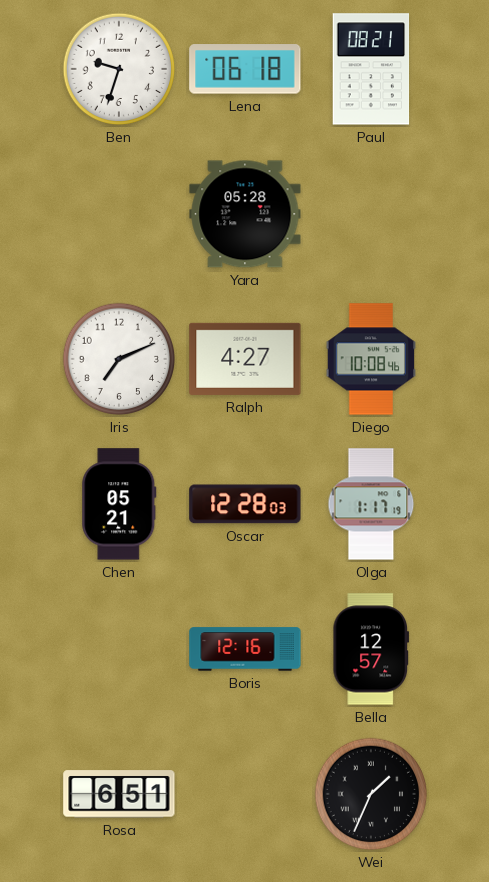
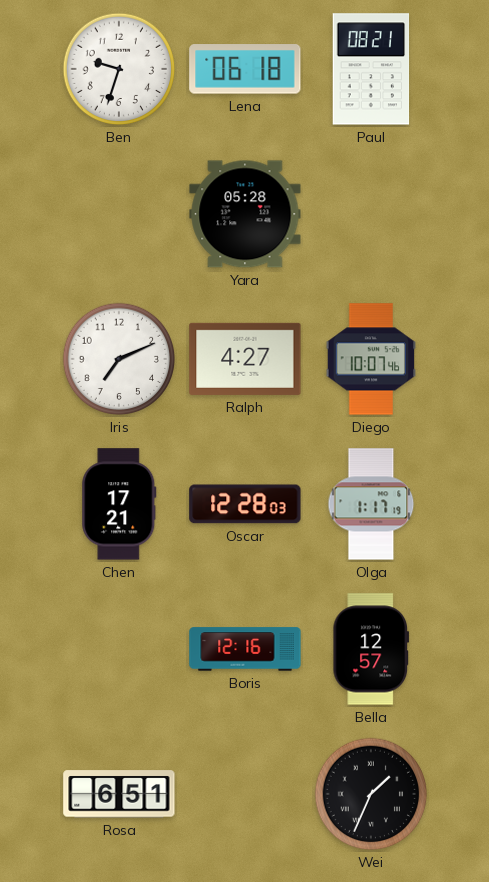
Diego: 10:08 -> 10:07 (371, 359)
Chen: 05:21 -> 17:21 (119, 504)
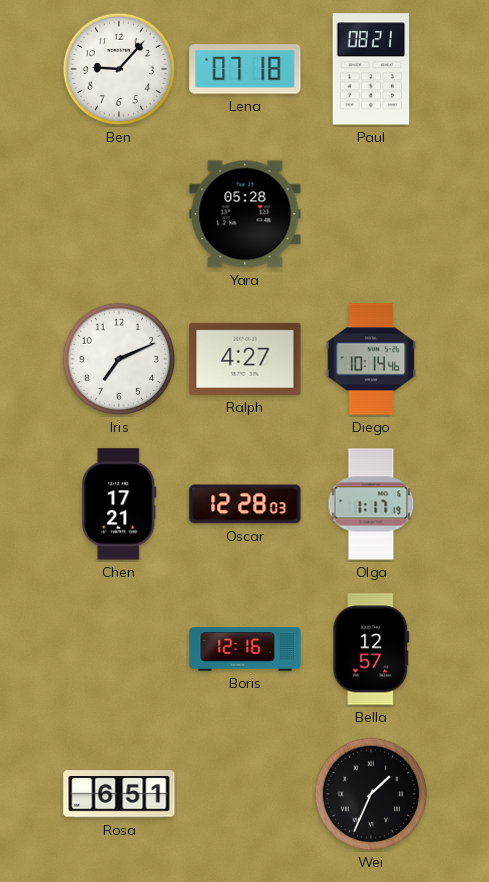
Ben: 9:33 -> 9:07 (119, 69)
Lena: 06:18 -> 07:18 (245, 69)
Diego: 10:07 -> 10:14 (371, 359)
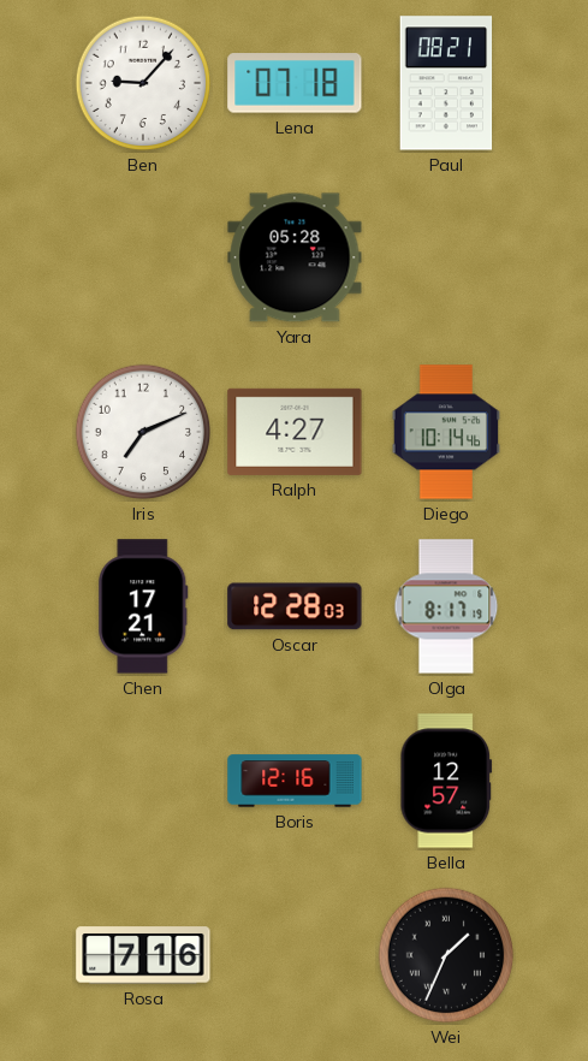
Olga: 1:17 -> 8:17 (446, 606)
Rosa: 6:51 -> 7:16 (143, 955)
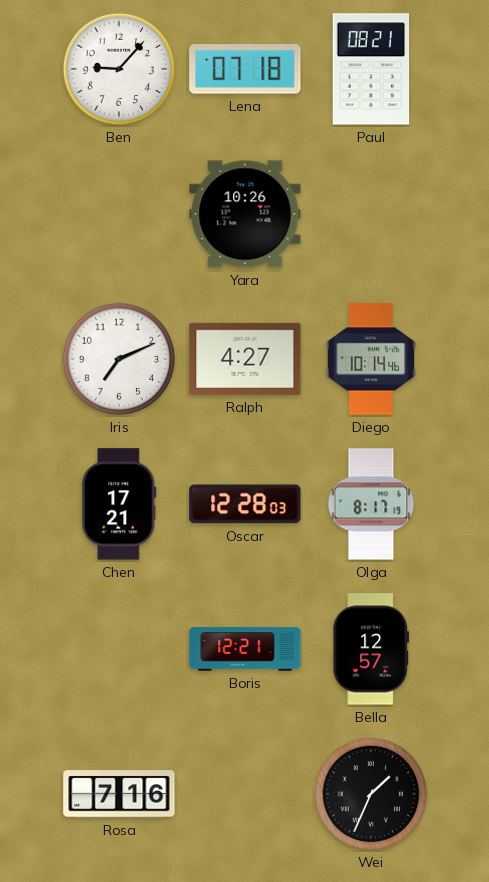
Yara: 05:28 -> 10:26 (245, 214)
Boris: 12:16 -> 12:21 (245, 649)
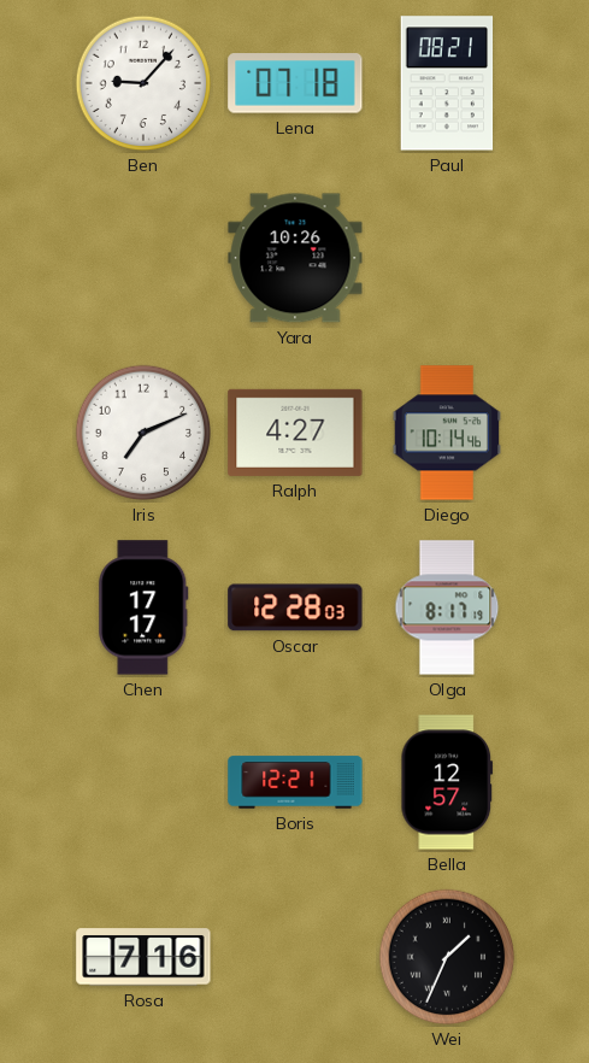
Chen: 17:21 -> 17:17 (143, 607)
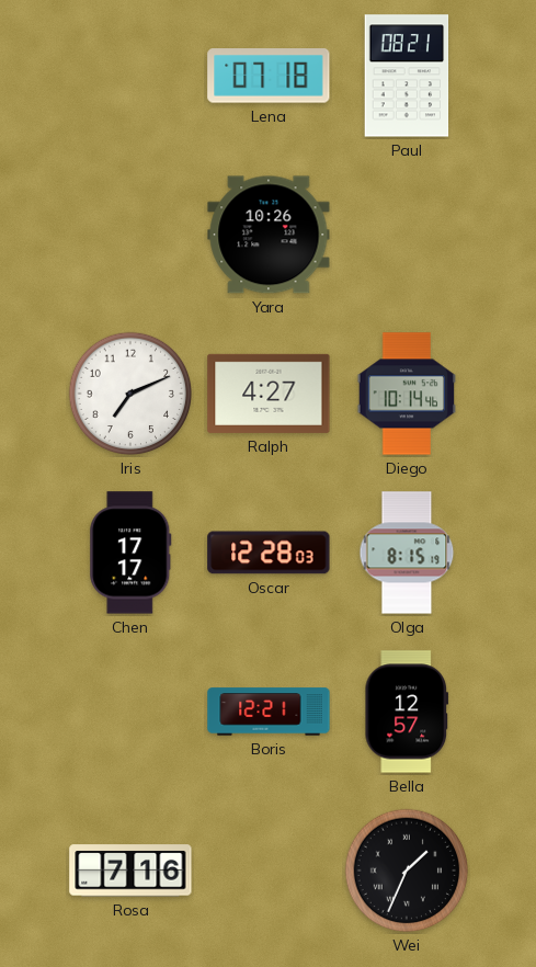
Ben: 9:07 -> none (143, 83)
Olga: 8:17 -> 8:15 (407, 553)
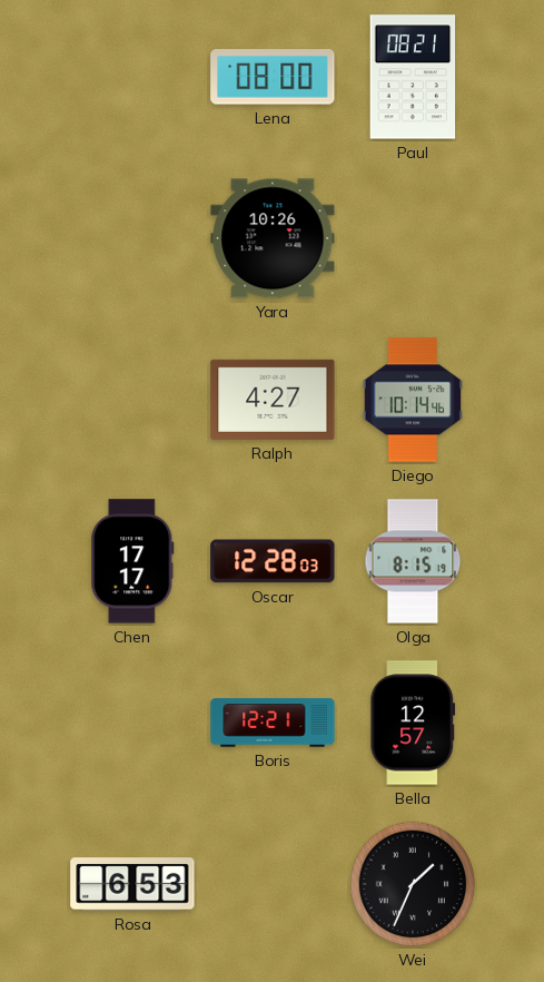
Lena: 07:18 -> 08:00 (273, 77)
Iris: 7:11 -> none (130, 394)
Rosa: 7:16 -> 6:53 (132, 884)
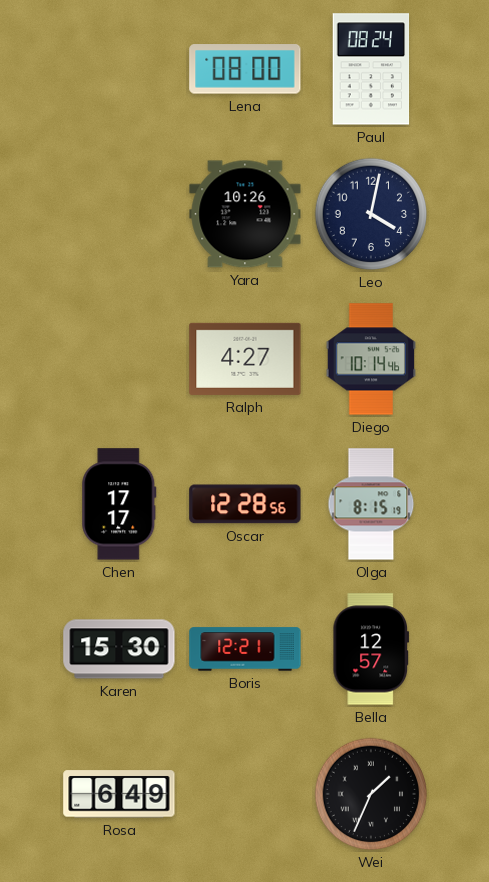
Paul: 08:21 -> 08:24 (371, 69)
Leo: none -> 4:02 (371, 214)
Oscar: 12:28:03 -> 12:28:56 (245, 504)
Karen: none -> 15:30 (119, 649)
Rosa: 6:53 -> 6:49 (119, 794)
